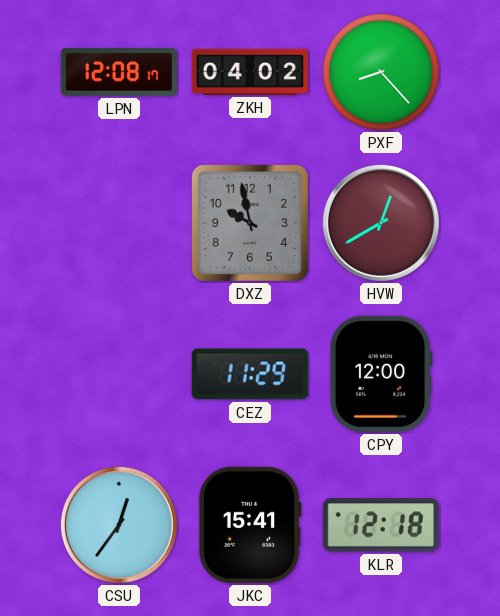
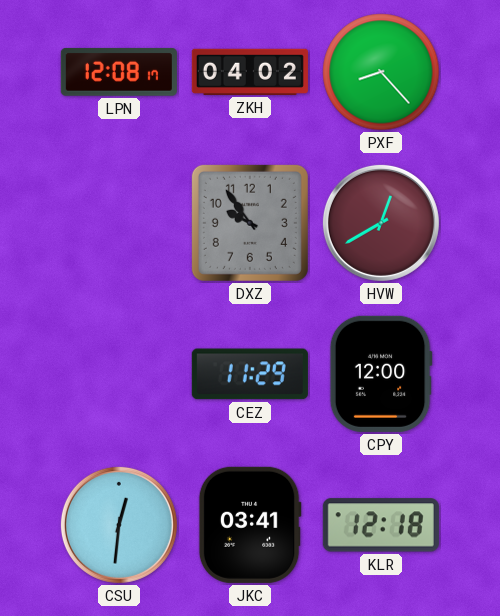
DXZ: 9:58 -> 9:54 (250, 223)
CSU: 12:36 -> 12:31 (119, 525)
JKC: 15:41 -> 03:41 (250, 525)
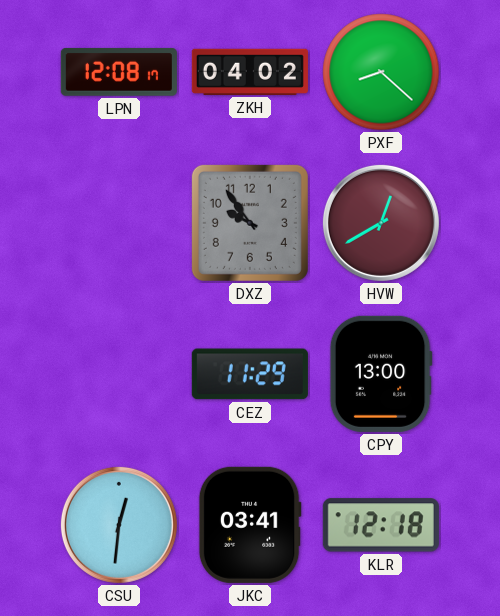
PXF: 8:23 -> 8:22 (381, 72)
CPY: 12:00 -> 13:00 (381, 374)
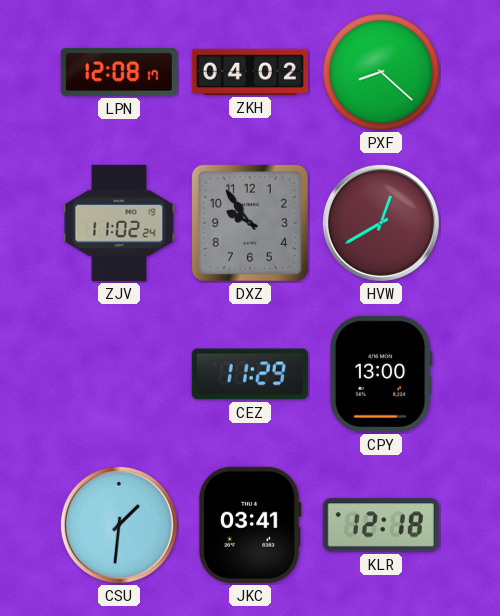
ZJV: none -> 11:02 (119, 223)
CSU: 12:31 -> 1:31 (119, 525)
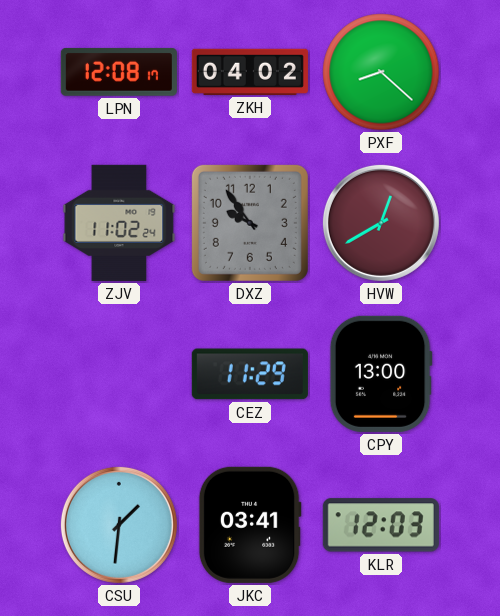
KLR: 12:18 -> 12:03 (381, 525)
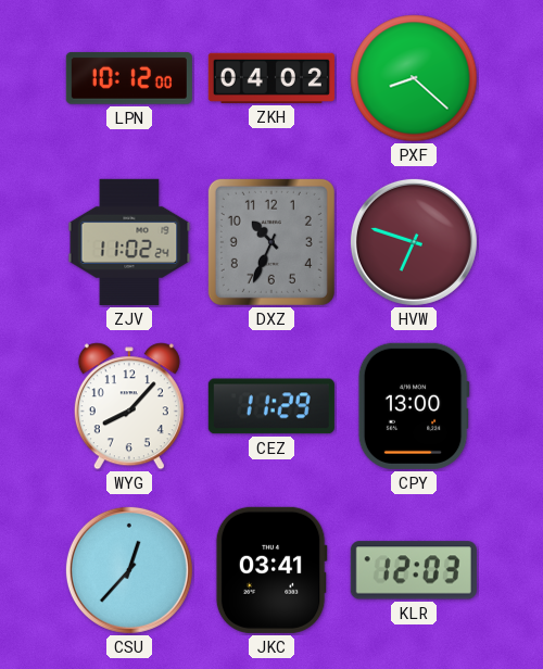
LPN: 12:08 -> 10:12 (129, 78)
DXZ: 9:54 -> 10:34 (271, 242)
HVW: 12:40 -> 6:48 (414, 242)
WYG: none -> 8:07 (129, 406)
CSU: 1:31 -> 12:37 (129, 570)
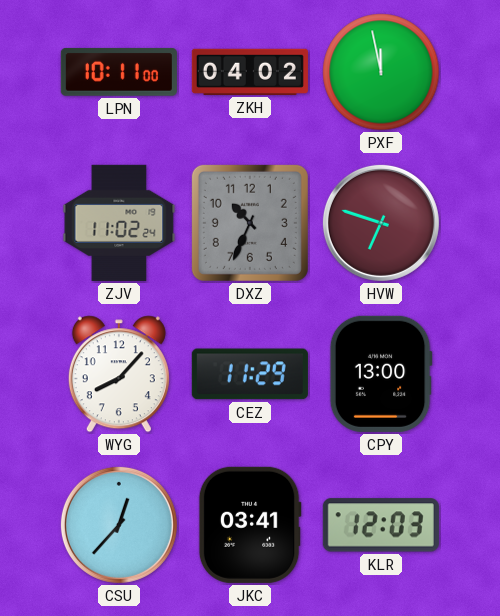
LPN: 10:12 -> 10:11 (119, 72)
PXF: 8:22 -> 11:58 (381, 72)
